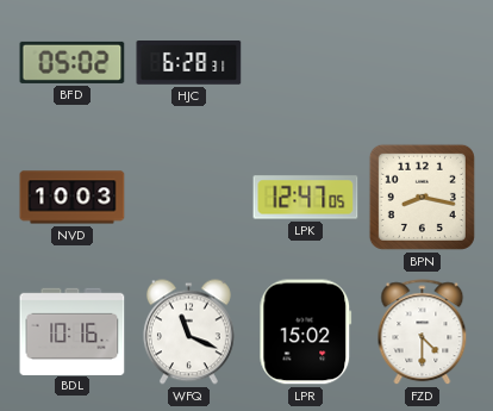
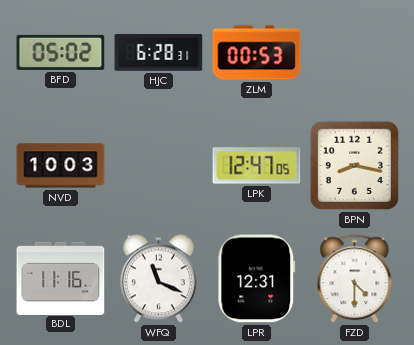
ZLM: none -> 00:53 (257, 53)
BDL: 10:16 -> 11:16 (61, 278)
LPR: 15:02 -> 12:31 (257, 279)
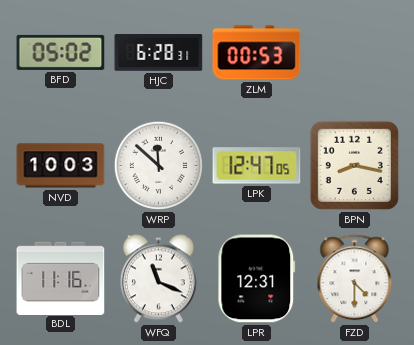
WRP: none -> 11:52 (158, 165)
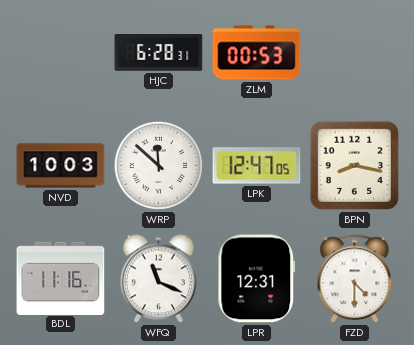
BFD: 05:02 -> none (61, 52)
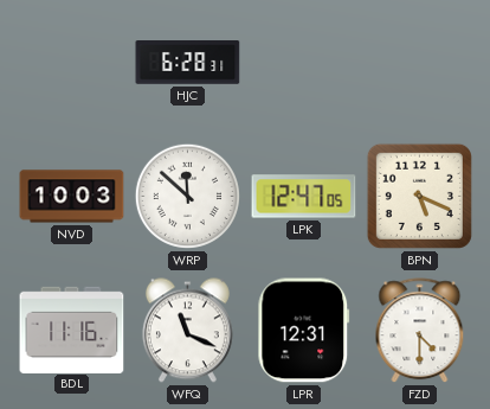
ZLM: 00:53 -> none (257, 53)
BPN: 8:17 -> 5:19 (419, 196)
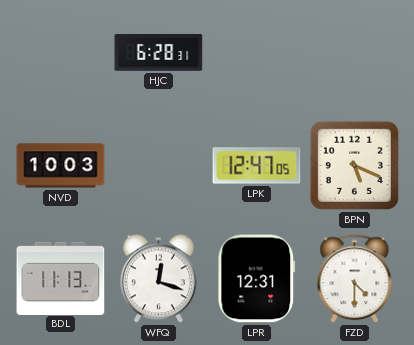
WRP: 11:52 -> none (187, 196)
BDL: 11:16 -> 11:13 (61, 278)
WFQ: 11:19 -> 12:18 (158, 279)
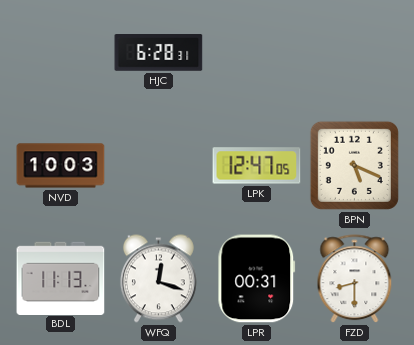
LPR: 12:31 -> 00:31 (257, 279)
FZD: 4:30 -> 8:30 (355, 279)
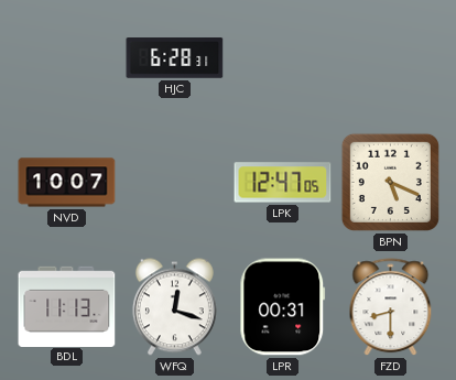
NVD: 10:03 -> 10:07 (67, 183)
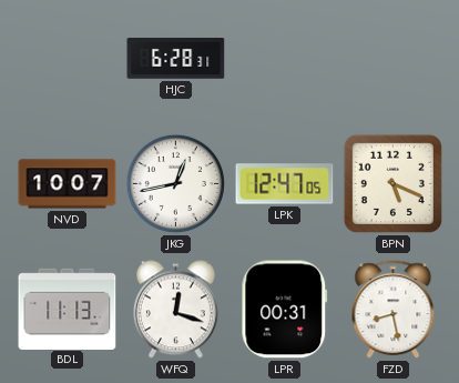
JKG: none -> 12:43 (175, 183)
FZD: 8:30 -> 8:28 (394, 310)
